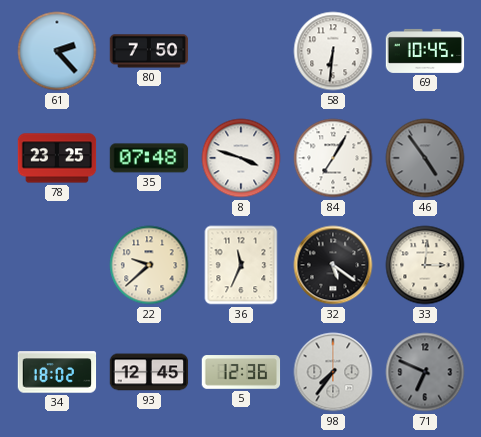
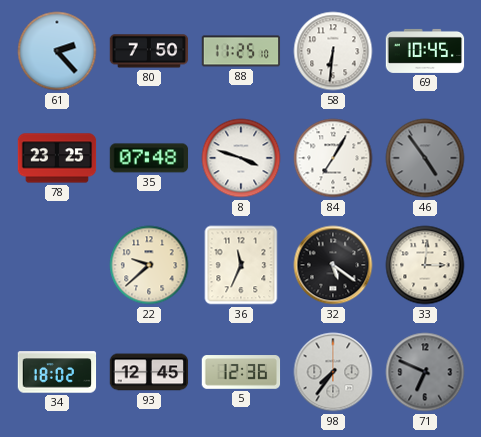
88: none -> 11:25 (241, 51)
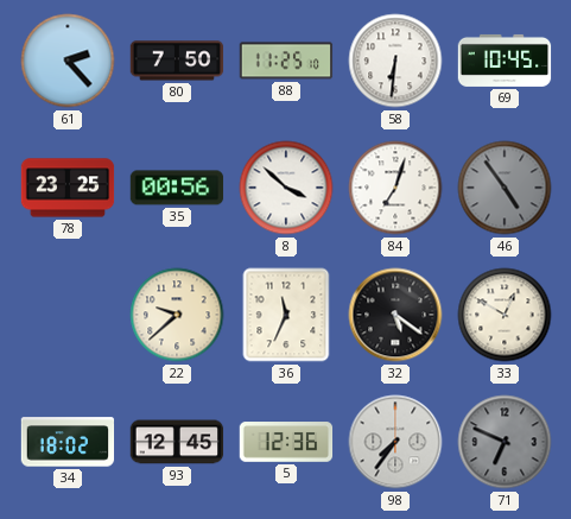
35: 07:48 -> 00:56 (177, 188)
8: 3:48 -> 3:52 (286, 188)
84: 7:05 -> 7:03 (395, 188)
33: 3:01 -> 12:50 (505, 315)
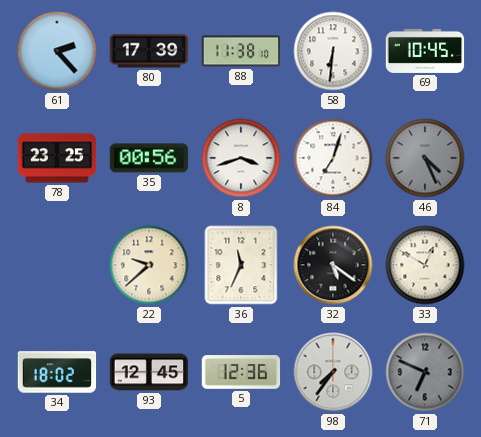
80: 7:50 -> 17:39 (149, 51)
88: 11:25 -> 11:38 (241, 51)
8: 3:52 -> 3:42 (241, 158)
46: 4:54 -> 4:26 (425, 158)
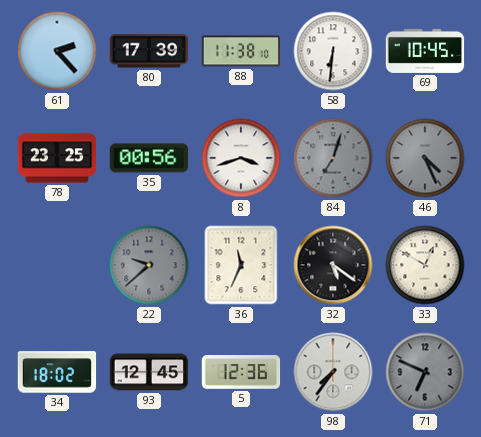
84 dial: white -> grey (333, 158)
22 dial: cream -> grey (149, 265)
